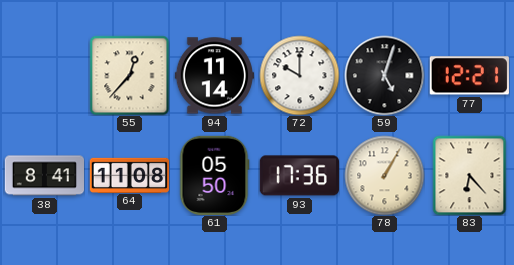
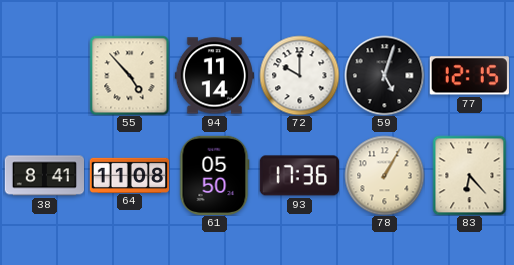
55: 12:37 -> 4:53 (129, 75)
77: 12:21 -> 12:15 (469, 76)
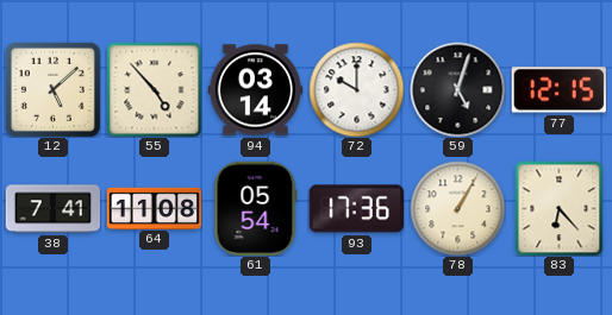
12: none -> 5:08 (52, 89)
94: 11:14 -> 03:14 (255, 90)
38: 8:41 -> 7:41 (52, 209)
61: 05:50 -> 05:54 (255, 208)
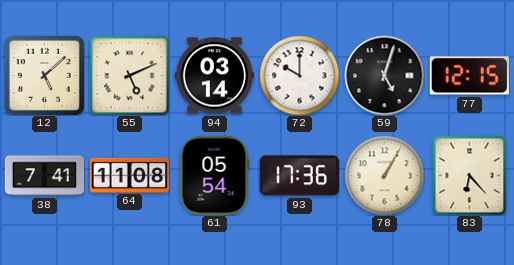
55: 4:53 -> 5:11 (129, 75)
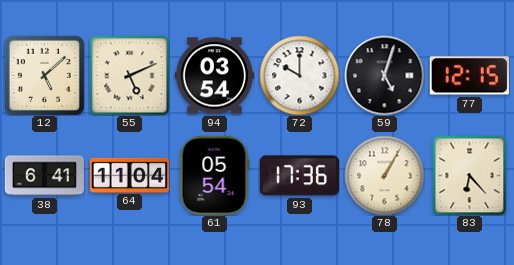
94: 03:14 -> 03:54 (214, 76)
38: 7:41 -> 6:41 (44, 176)
64: 11:08 -> 11:04 (129, 175)
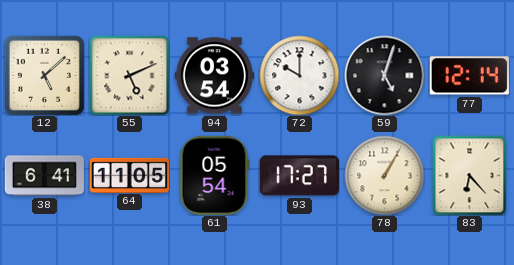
77: 12:15 -> 12:14 (469, 76)
64: 11:04 -> 11:05 (129, 175)
93: 17:36 -> 17:27 (299, 176)
